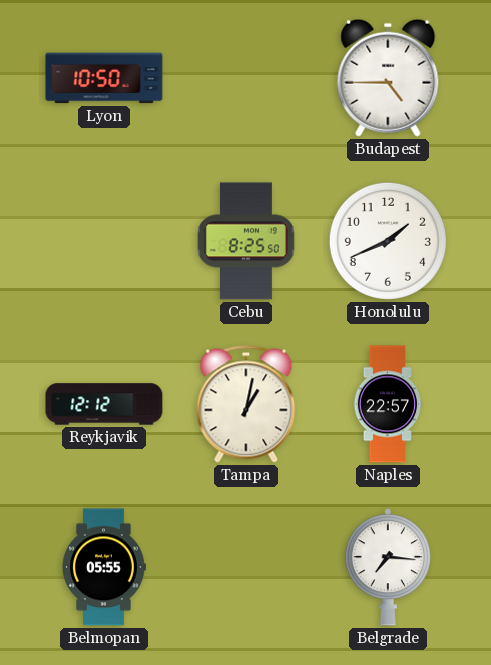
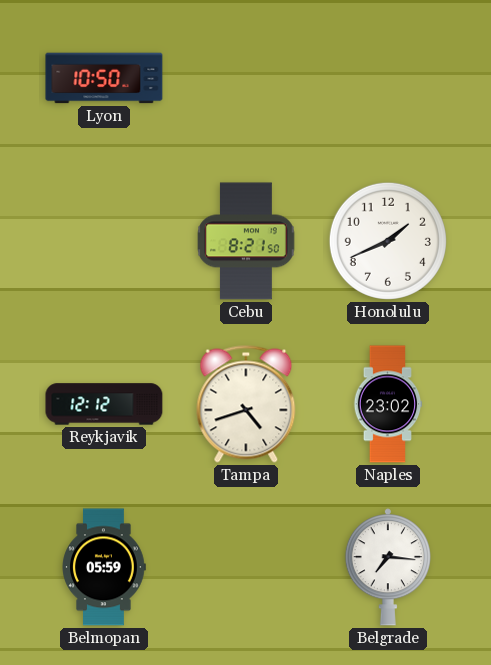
Budapest: 4:45 -> none (388, 78)
Cebu: 8:25 -> 8:21 (246, 241)
Tampa: 1:02 -> 4:42 (246, 404)
Naples: 22:57 -> 23:02 (388, 404)
Belmopan: 05:55 -> 05:59 (104, 567)
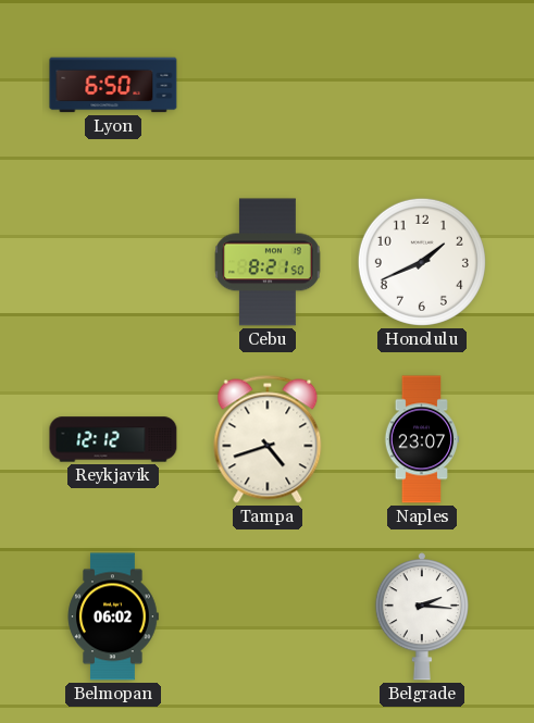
Lyon: 10:50 -> 6:50 (113, 85)
Naples: 23:02 -> 23:07 (422, 439)
Belmopan: 05:59 -> 06:02 (113, 616)
Belgrade: 7:16 -> 2:16 (422, 616)
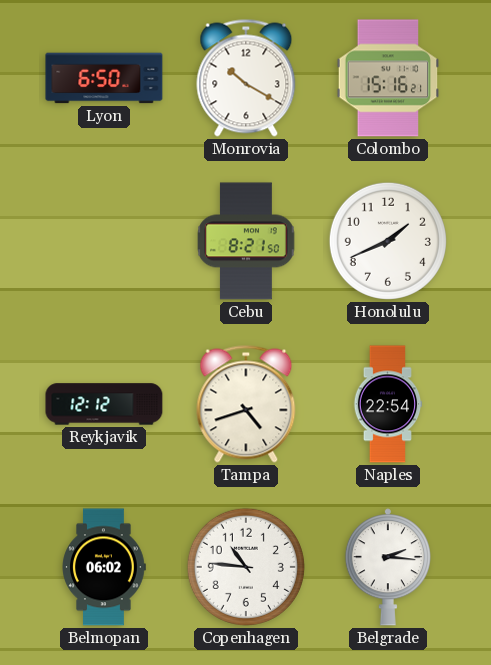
Monrovia: none -> 10:20 (246, 78)
Colombo: none -> 15:16 (388, 78)
Naples: 23:07 -> 22:54 (388, 404)
Copenhagen: none -> 10:46 (246, 567)
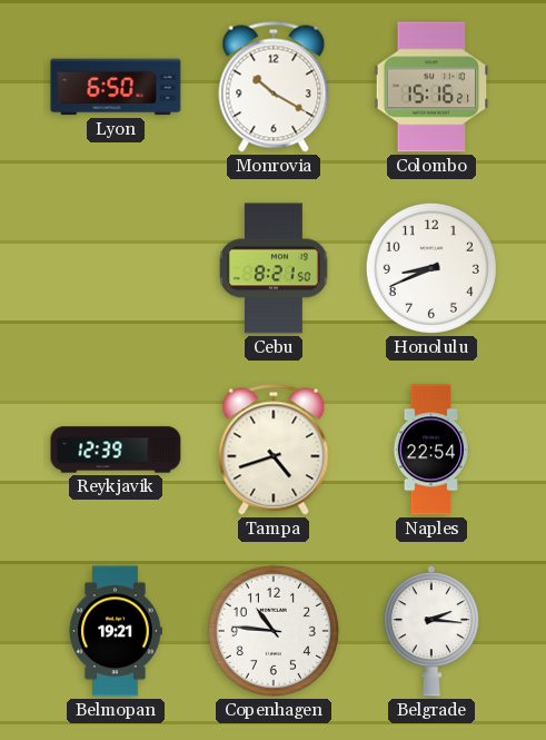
Honolulu: 1:41 -> 8:41 (431, 268)
Reykjavik: 12:12 -> 12:39 (116, 450)
Belmopan: 06:02 -> 19:21 (116, 631)
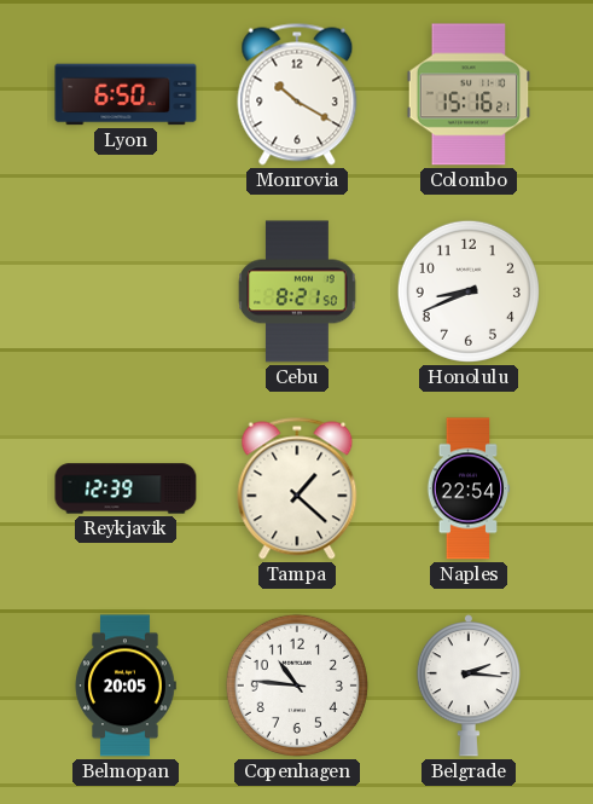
Tampa: 4:42 -> 1:22 (297, 488)
Belmopan: 19:21 -> 20:05 (126, 686)
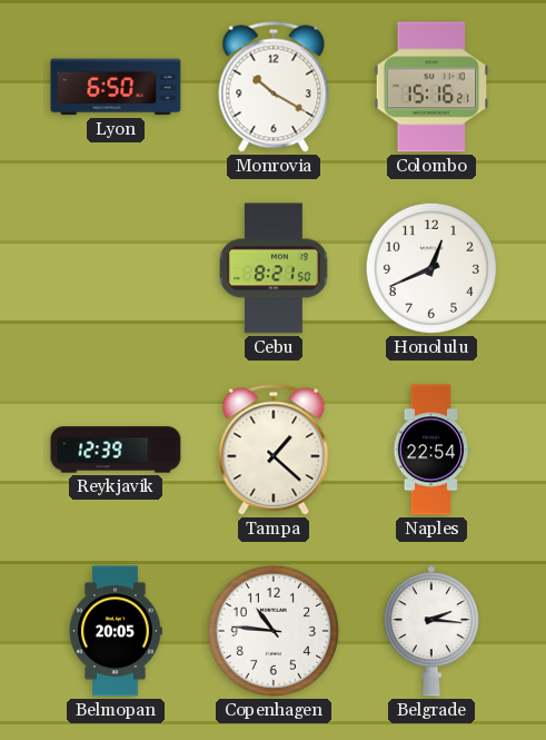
Honolulu: 8:41 -> 12:41 (431, 268)
